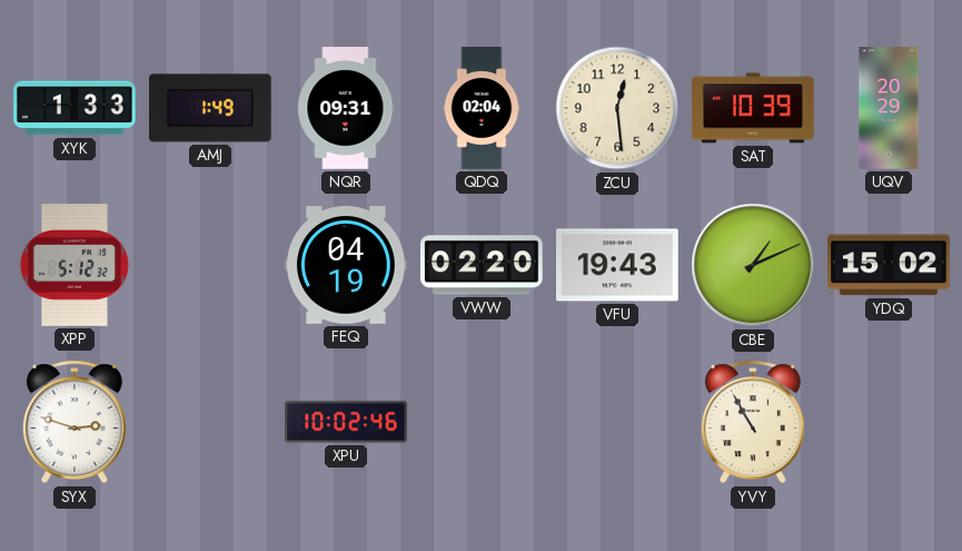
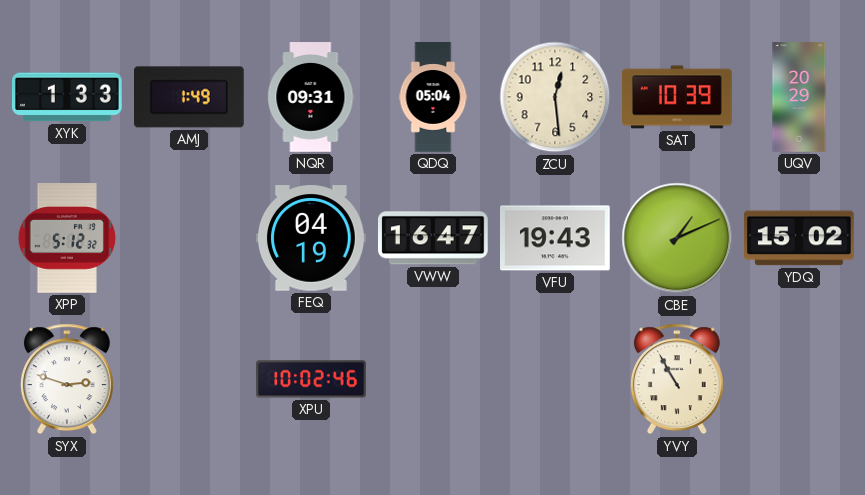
QDQ: 02:04 -> 05:04 (433, 97)
VWW: 02:20 -> 16:47 (434, 238)
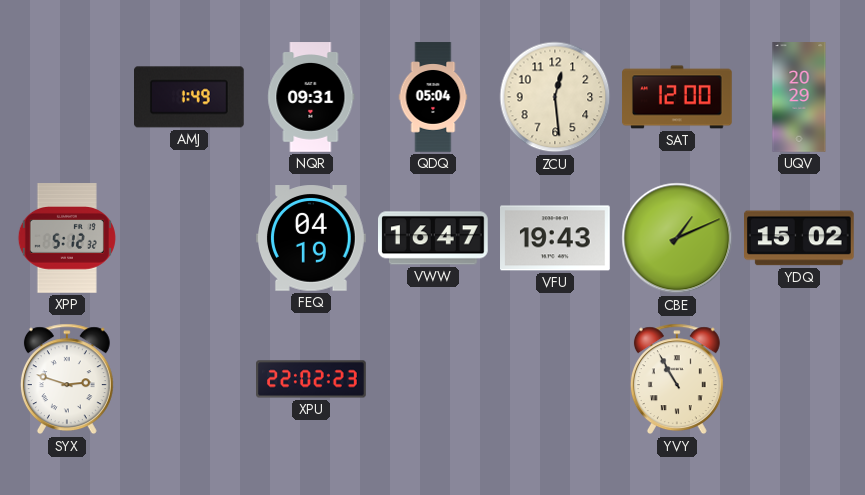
XYK: 1:33 -> none (68, 97)
SAT: 10:39 -> 12:00 (677, 97)
XPU: 10:02 -> 22:02 (311, 379)
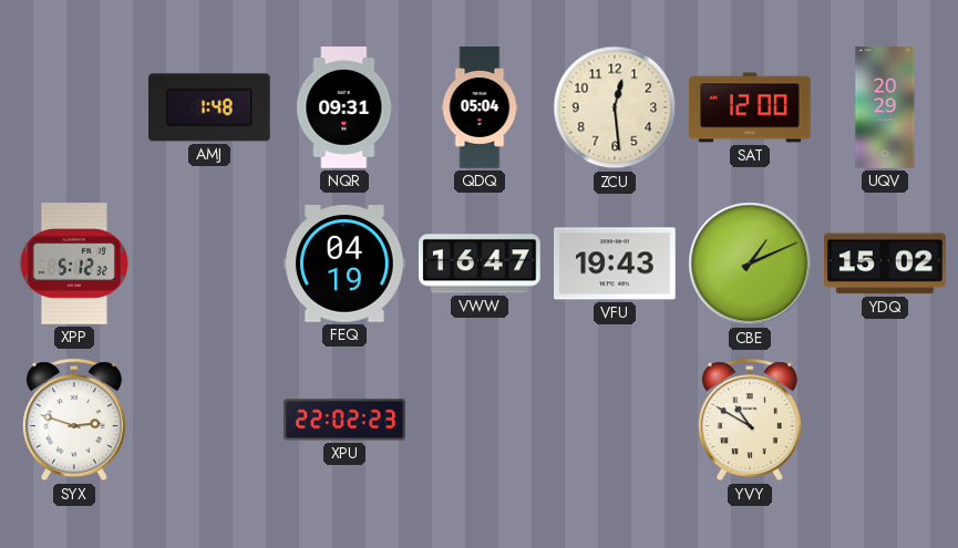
AMJ: 1:49 -> 1:48 (210, 107)
YVY: 10:55 -> 10:50 (750, 420)
